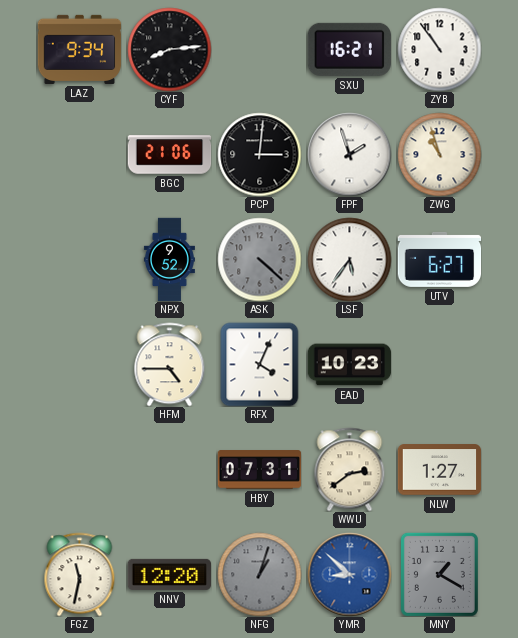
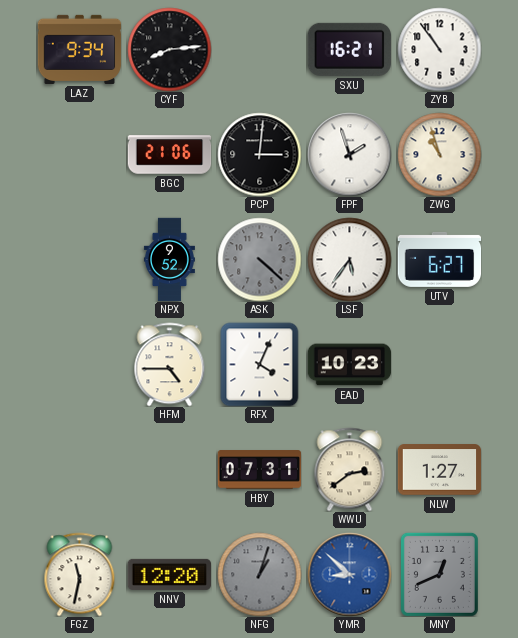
MNY: 1:20 -> 12:41 (439, 574)
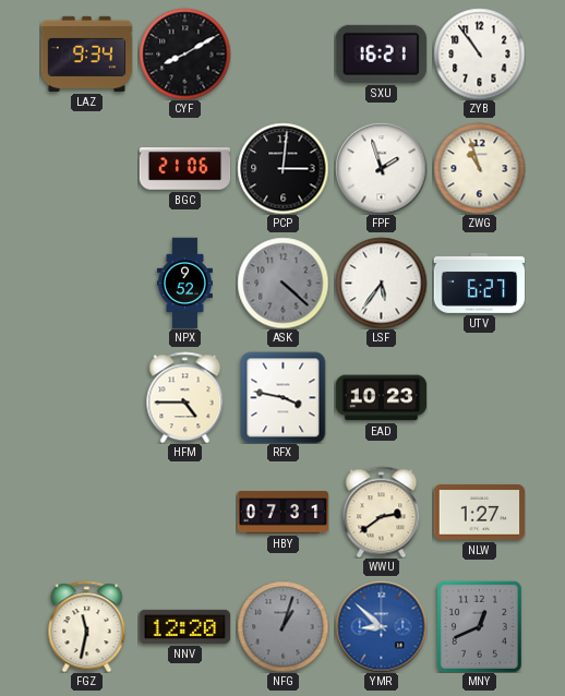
CYF: 8:14 -> 8:10 (184, 53)
RFX: 4:04 -> 3:47 (284, 397)
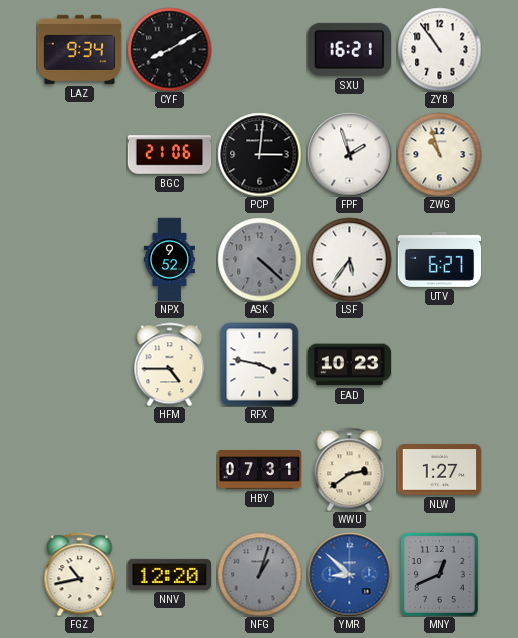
FGZ: 11:32 -> 10:43 (80, 574)
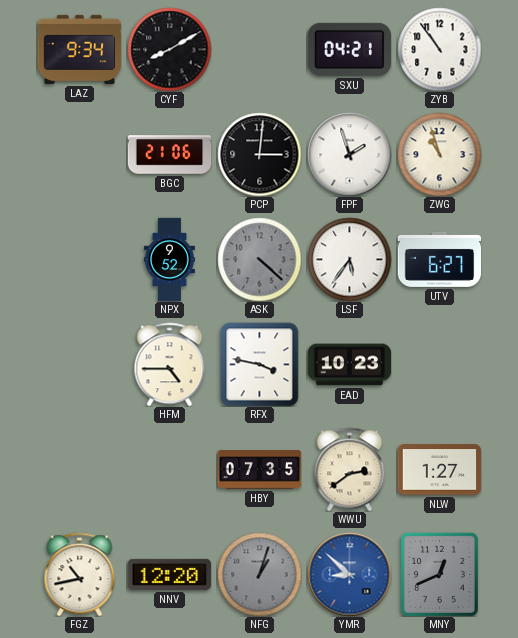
SXU: 16:21 -> 04:21 (349, 49)
HBY: 07:31 -> 07:35 (259, 470)
